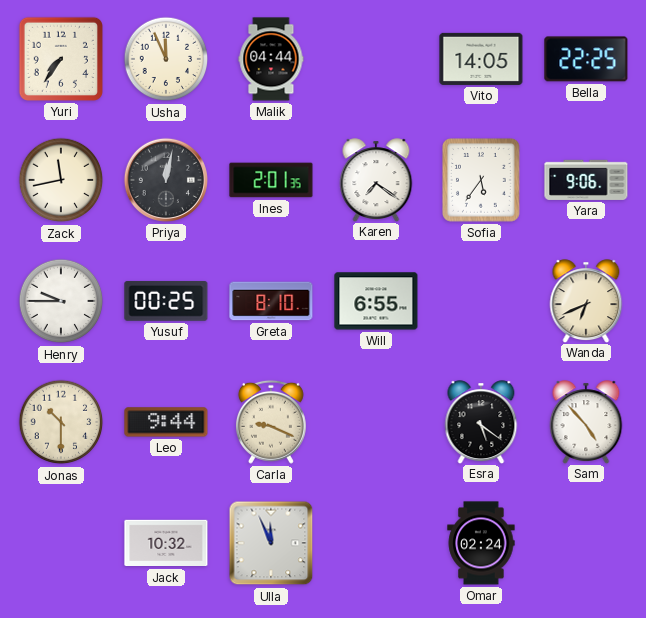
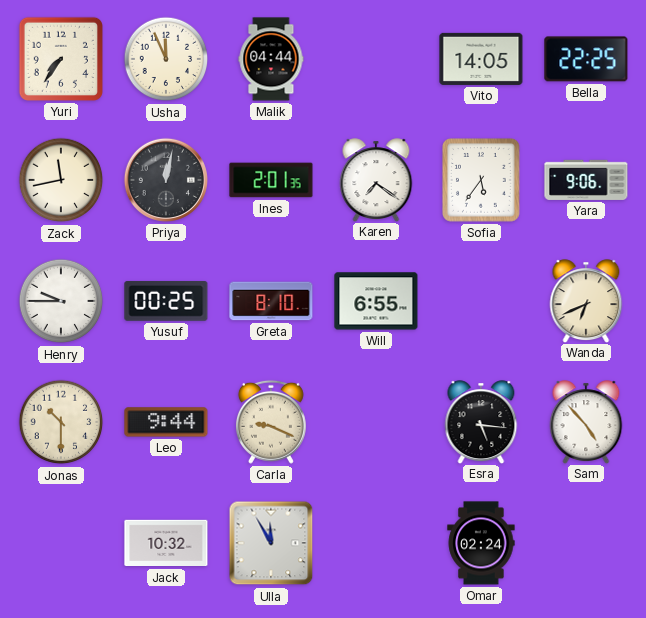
Esra: 5:21 -> 5:16 (481, 422)
Ulla: 11:56 -> 11:55 (271, 543)
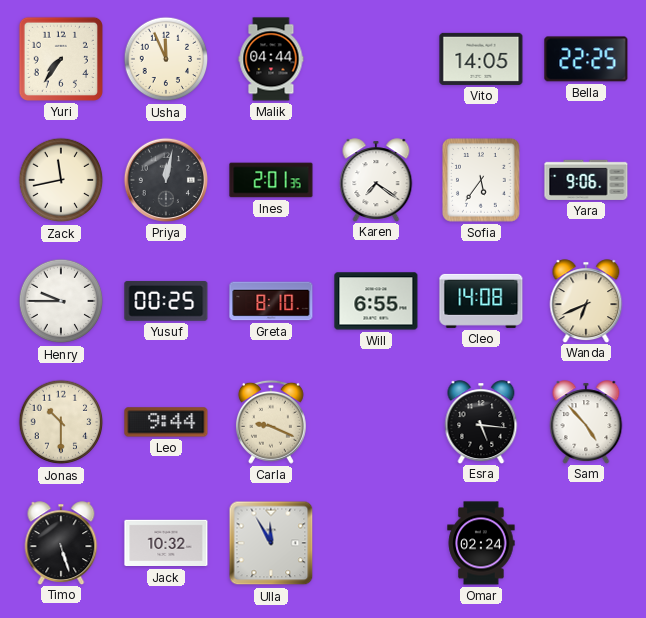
Cleo: none -> 14:08 (481, 301)
Timo: none -> 5:27 (61, 543)
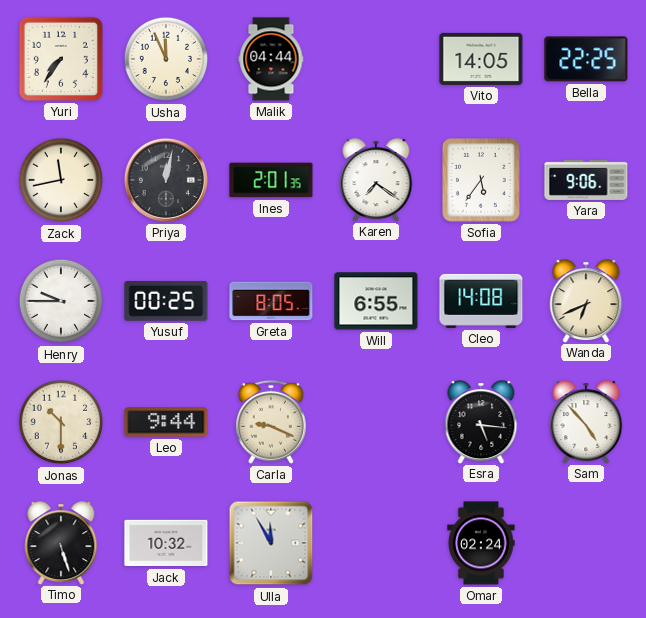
Greta: 8:10 -> 8:05 (271, 301)
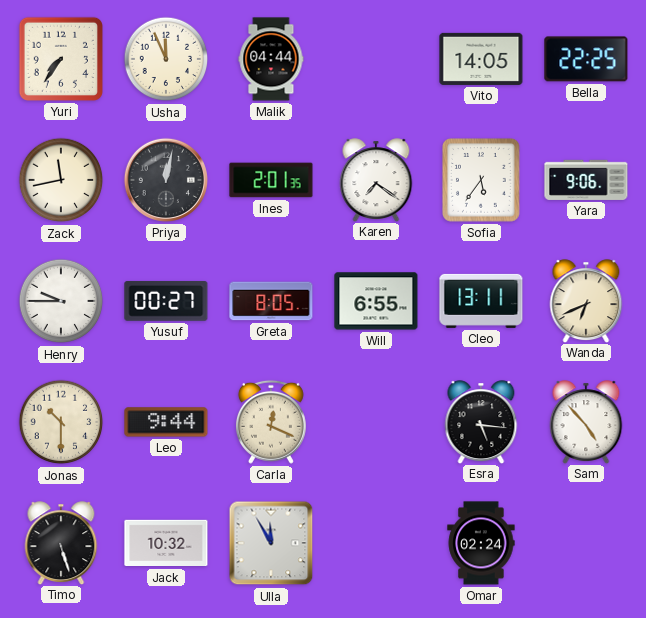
Yusuf: 00:25 -> 00:27 (166, 301)
Cleo: 14:08 -> 13:11 (481, 301)
Carla: 9:19 -> 12:19 (271, 422)
